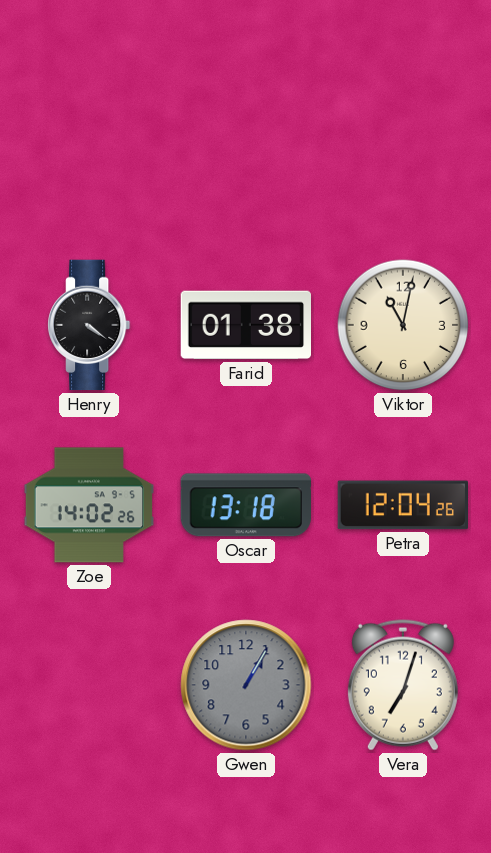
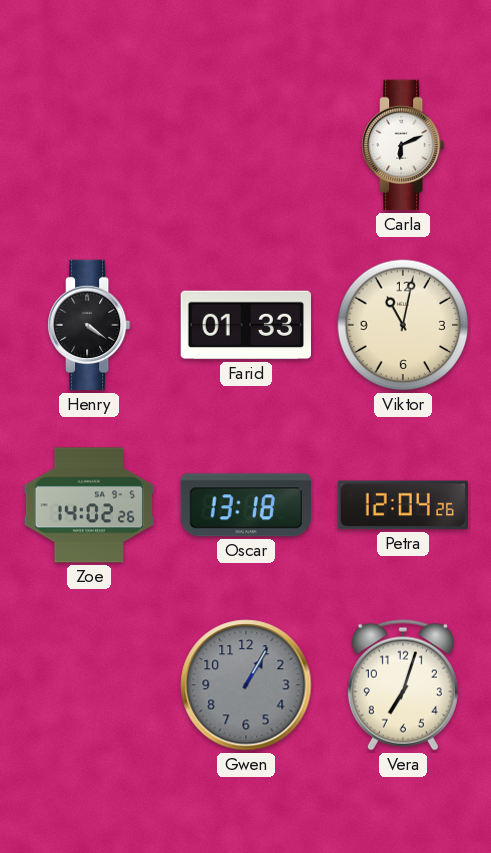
Carla: none -> 6:11 (404, 145)
Farid: 01:38 -> 01:33 (246, 325)
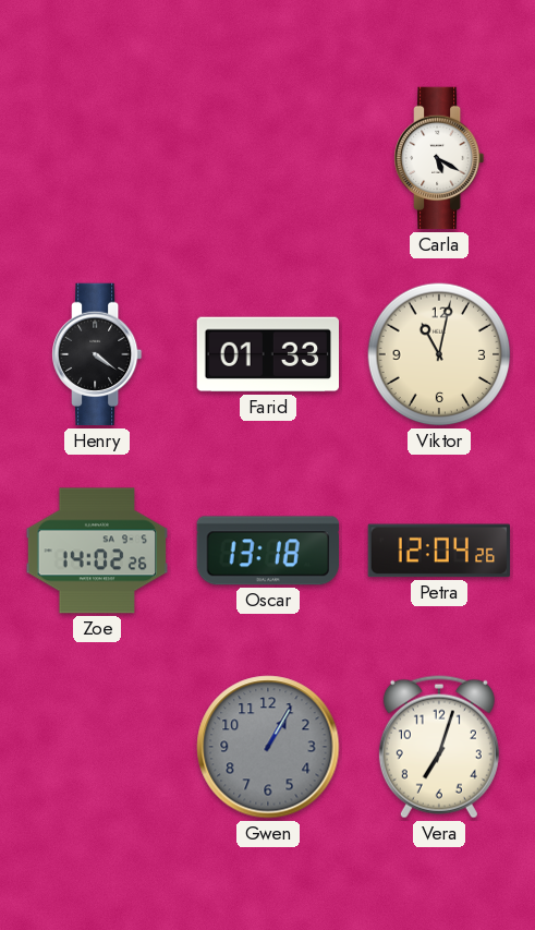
Carla: 6:11 -> 5:20 (440, 158)
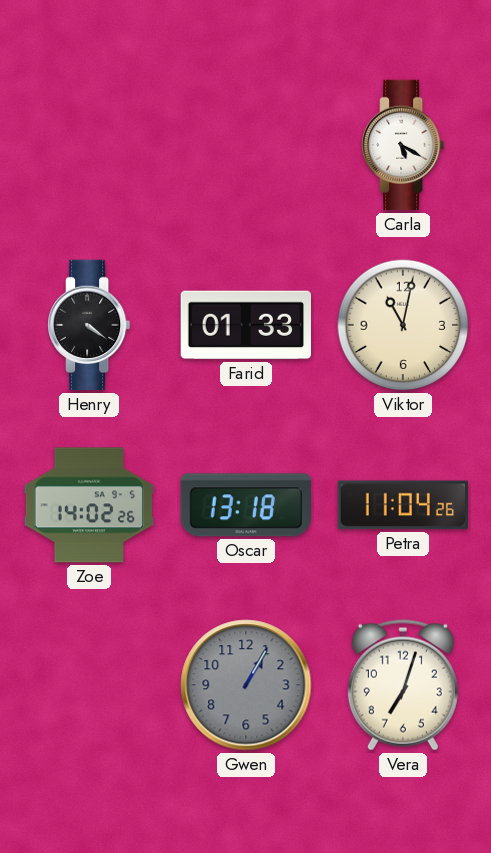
Petra: 12:04 -> 11:04 (402, 505)
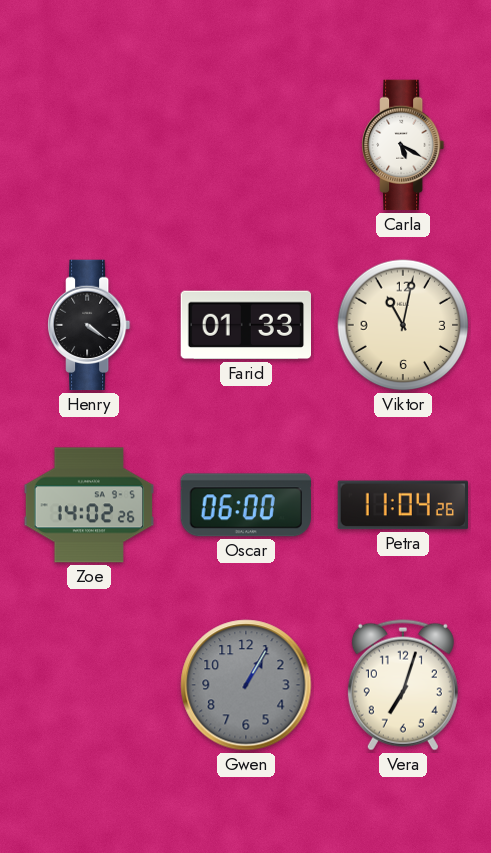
Oscar: 13:18 -> 06:00 (245, 505)
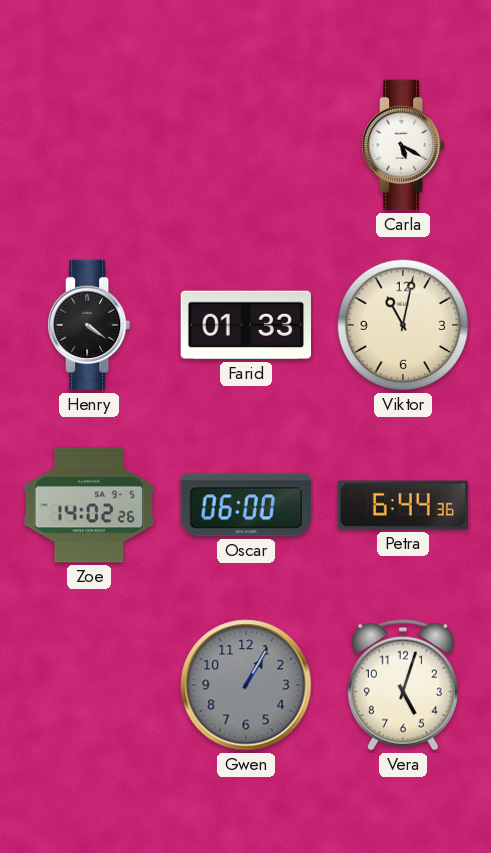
Petra: 11:04 -> 6:44 (402, 505)
Vera: 7:03 -> 5:03 (403, 685)
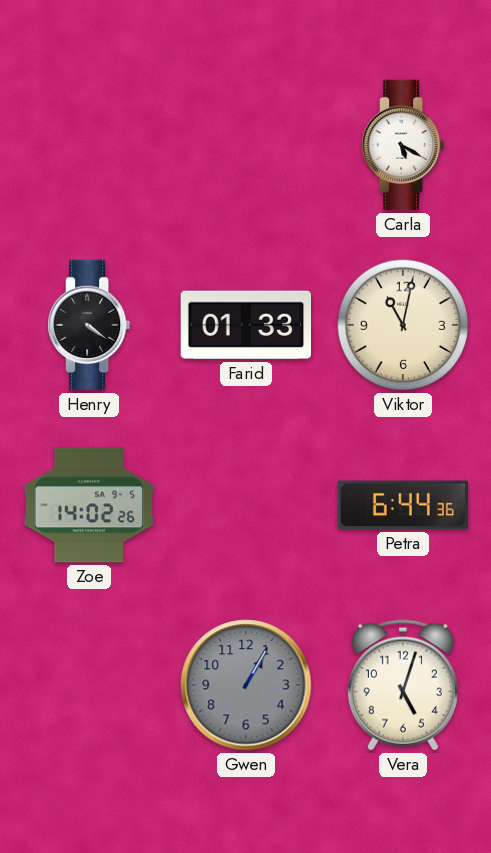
Oscar: 06:00 -> none (245, 505)
